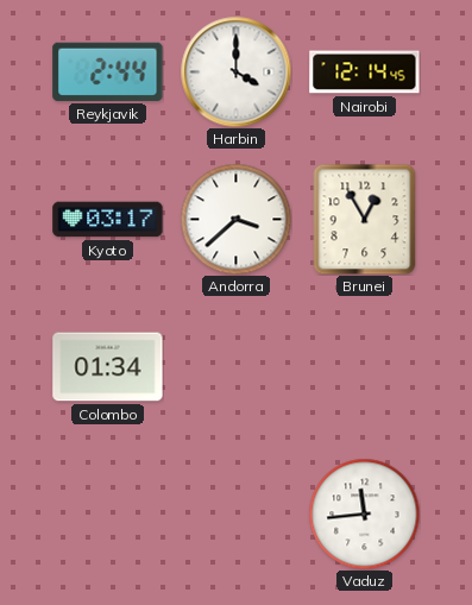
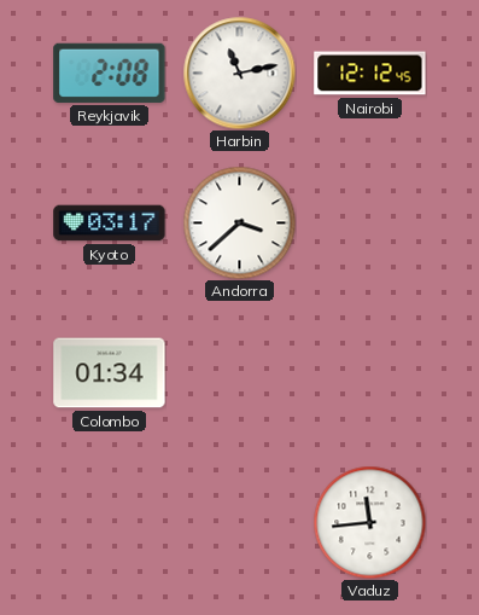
Reykjavik: 2:44 -> 2:08 (110, 72)
Harbin: 4:00 -> 11:13 (239, 72)
Nairobi: 12:14 -> 12:12 (370, 74)
Brunei: 12:55 -> none (365, 219)
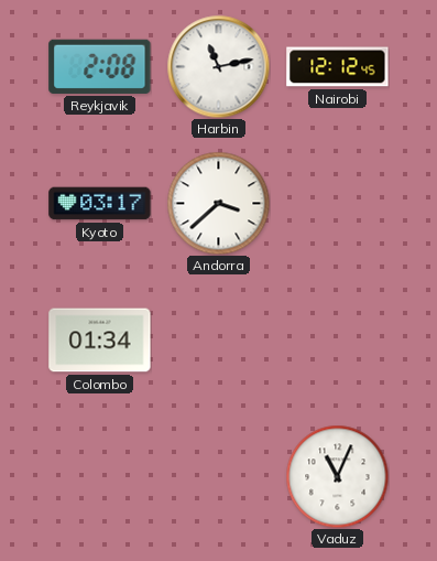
Vaduz: 11:44 -> 11:04 (337, 476)
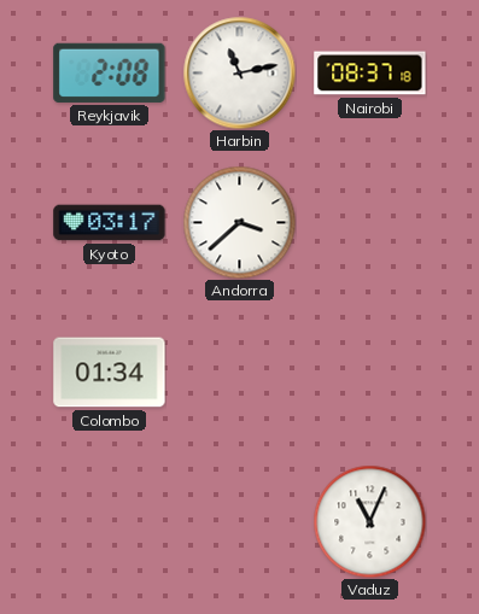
Nairobi: 12:12 -> 08:37 (370, 74)
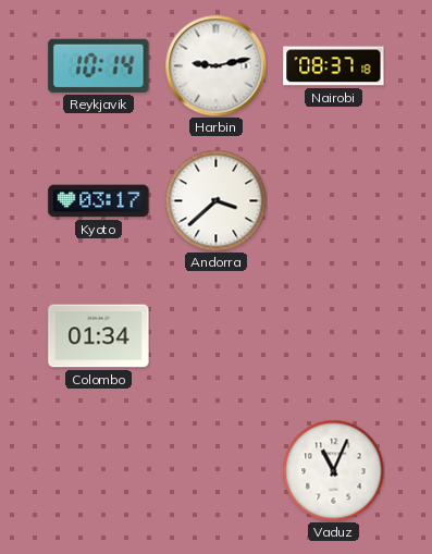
Reykjavik: 2:08 -> 10:14 (99, 65)
Harbin: 11:13 -> 9:13 (215, 65)
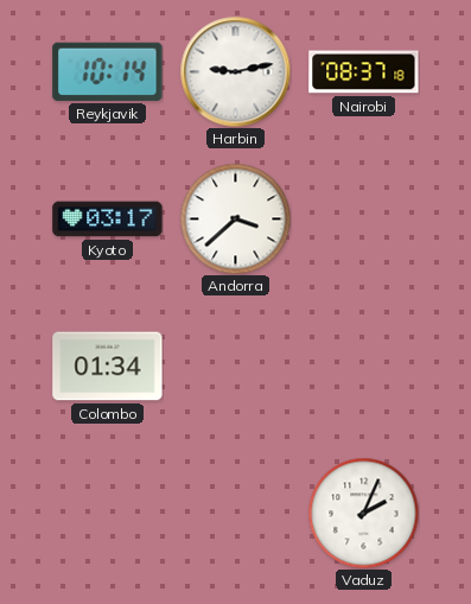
Vaduz: 11:04 -> 2:04 (363, 513)
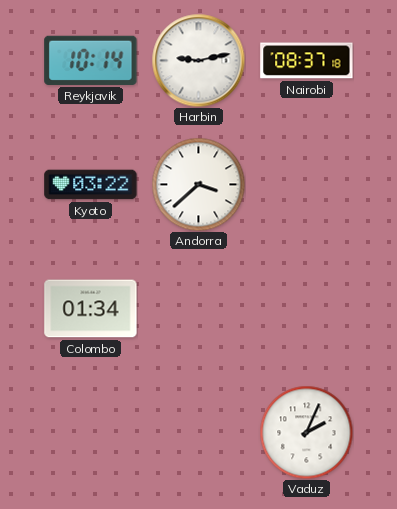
Kyoto: 03:17 -> 03:22 (91, 185)
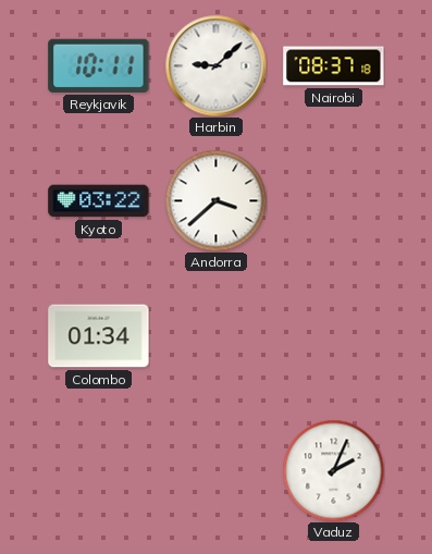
Reykjavik: 10:14 -> 10:11 (99, 65)
Harbin: 9:13 -> 9:08 (215, 65)
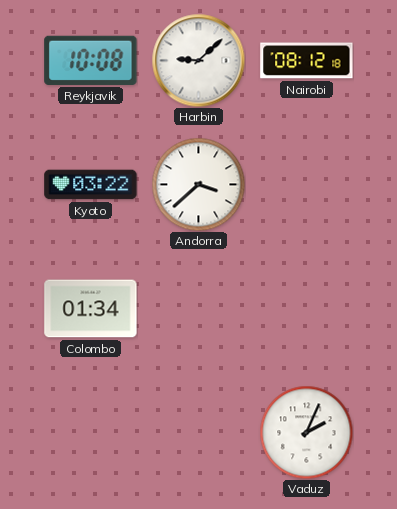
Reykjavik: 10:11 -> 10:08 (91, 60)
Nairobi: 08:37 -> 08:12 (307, 61)
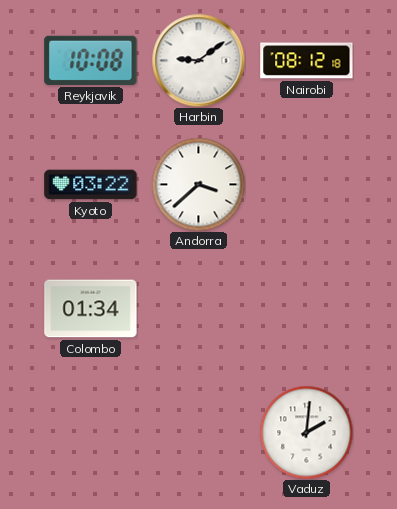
Harbin: 9:08 -> 9:09 (198, 60)
Vaduz: 2:04 -> 2:01 (306, 432)
